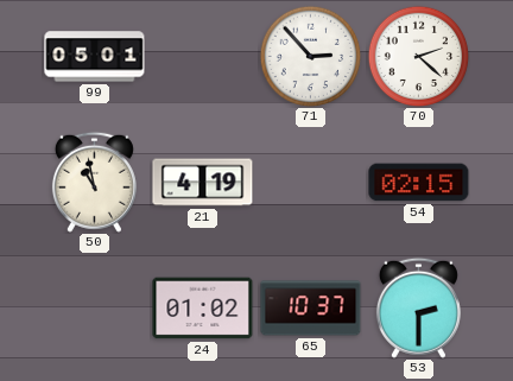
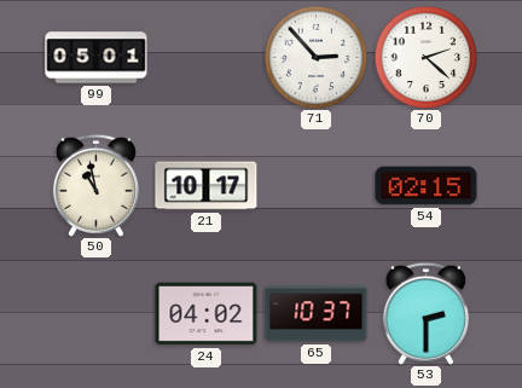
21: 4:19 -> 10:17 (207, 186)
24: 01:02 -> 04:02 (207, 314)
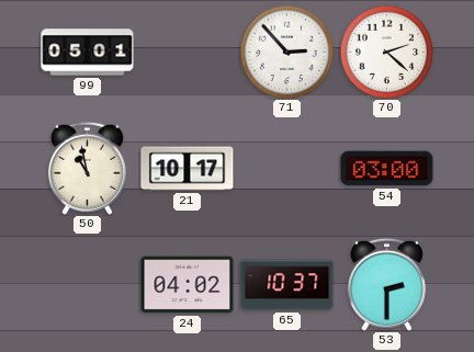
54: 02:15 -> 03:00 (387, 169)
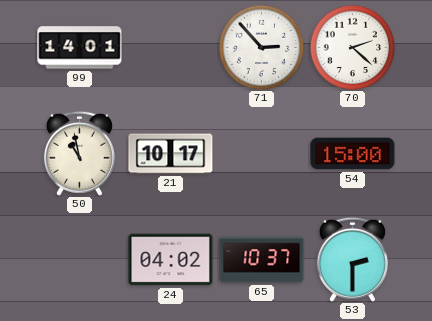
99: 05:01 -> 14:01 (80, 48)
54: 03:00 -> 15:00 (353, 154)
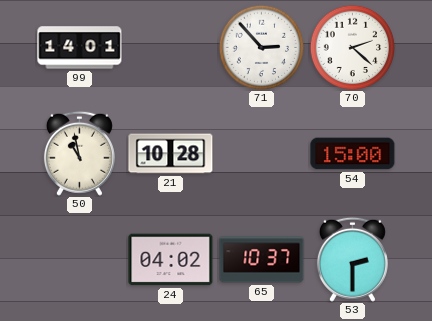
21: 10:17 -> 10:28 (171, 154)
